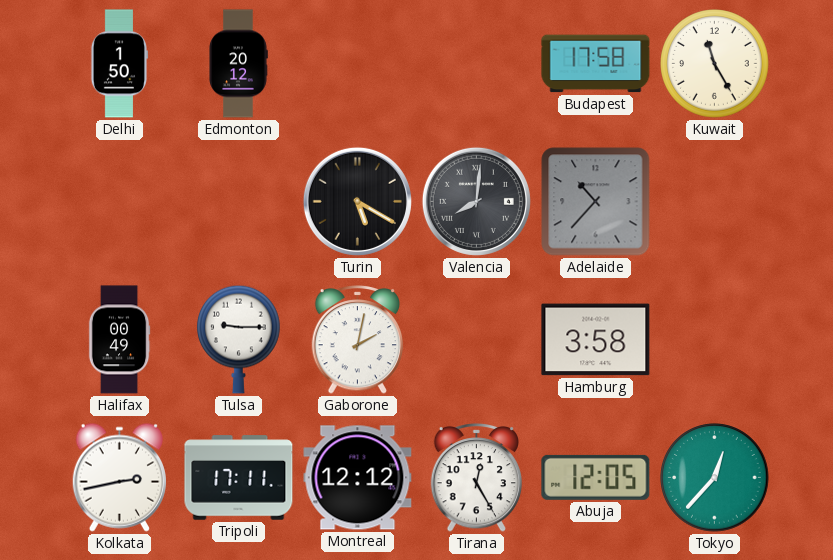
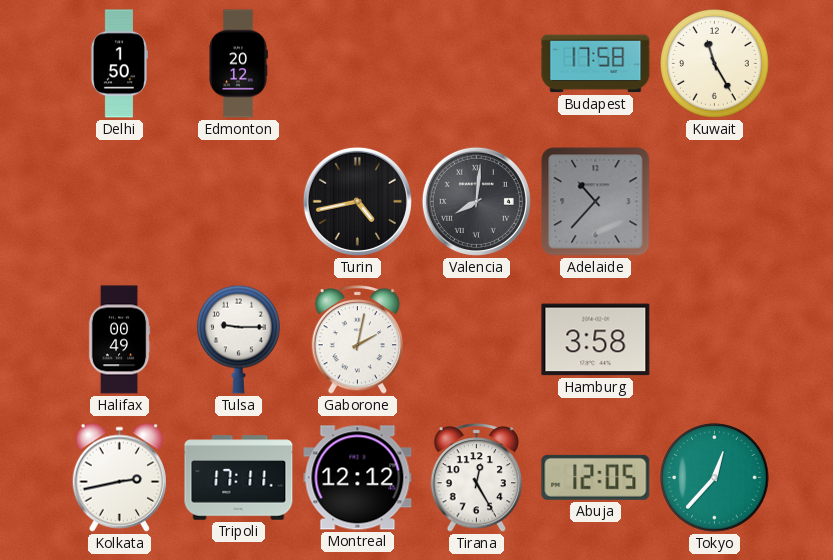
Turin: 5:20 -> 4:43 (357, 201)
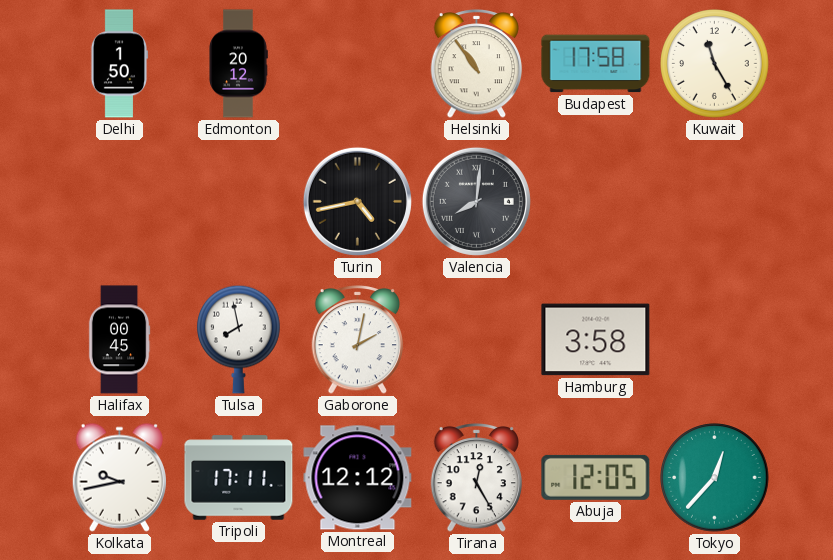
Helsinki: none -> 10:54 (477, 64)
Adelaide: 10:37 -> none (596, 202)
Halifax: 00:49 -> 00:45 (119, 340)
Tulsa: 9:15 -> 7:58 (239, 339)
Kolkata: 2:43 -> 9:43 (119, 477)
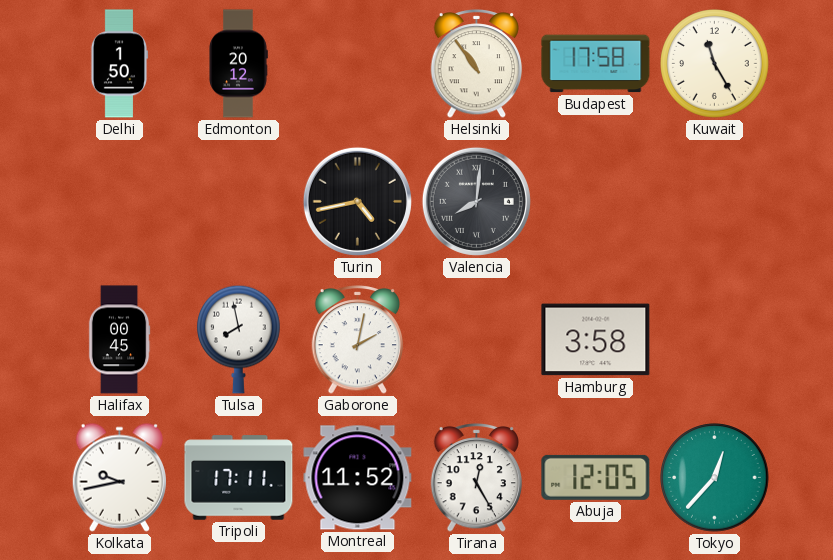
Montreal: 12:12 -> 11:52 (358, 478)
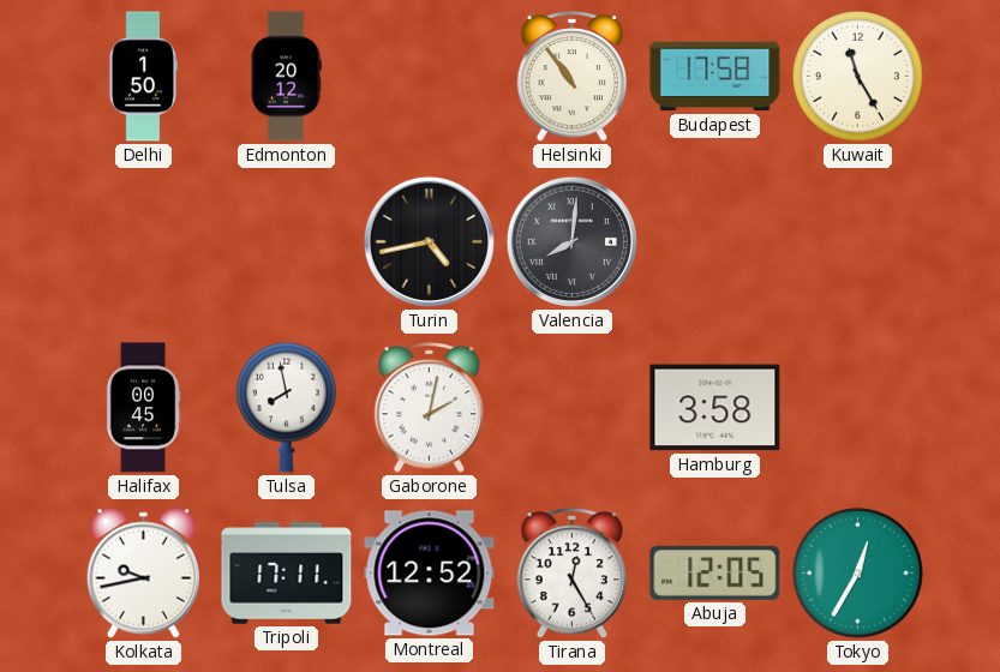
Montreal: 11:52 -> 12:52 (430, 574)
Tokyo: 12:37 -> 12:35 (858, 574)
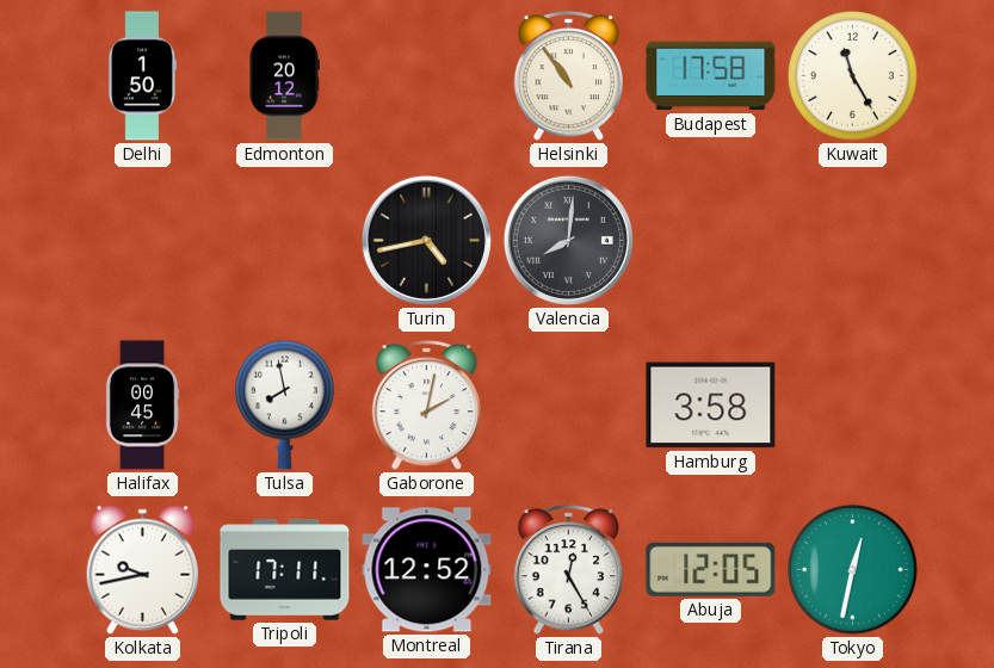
Tokyo: 12:35 -> 12:32 (853, 570)
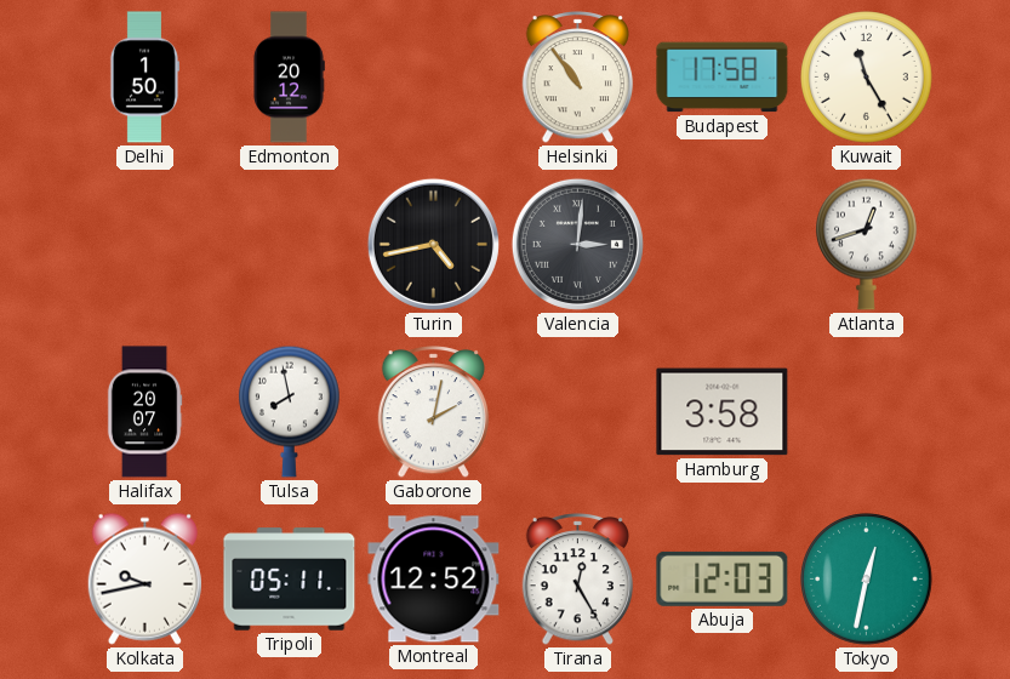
Valencia: 8:01 -> 3:01 (577, 244)
Atlanta: none -> 12:42 (867, 244)
Halifax: 00:45 -> 20:07 (144, 412)
Tripoli: 17:11 -> 05:11 (290, 580)
Abuja: 12:05 -> 12:03 (723, 578)
